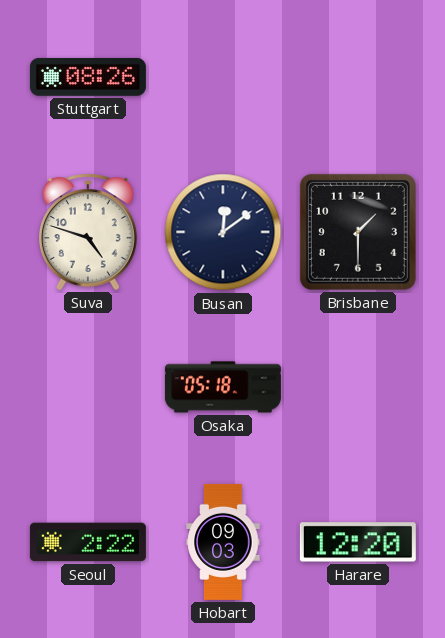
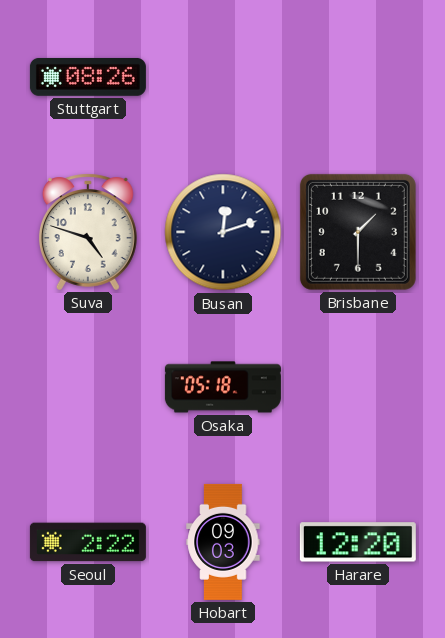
Busan: 12:09 -> 12:12 (223, 232)
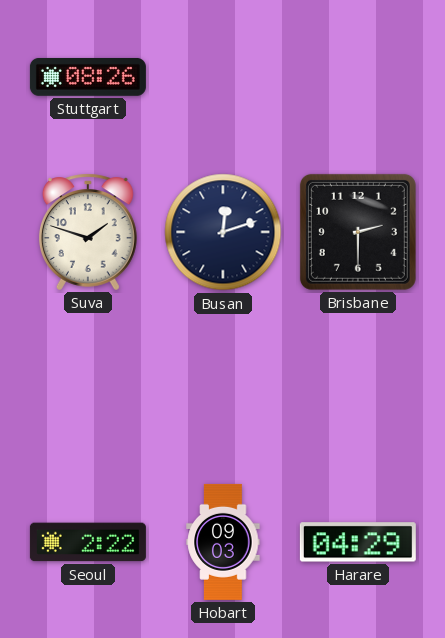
Suva: 4:48 -> 1:48 (88, 232)
Brisbane: 1:30 -> 2:30 (358, 232)
Osaka: 05:18 -> none (223, 387)
Harare: 12:20 -> 04:29 (358, 542)
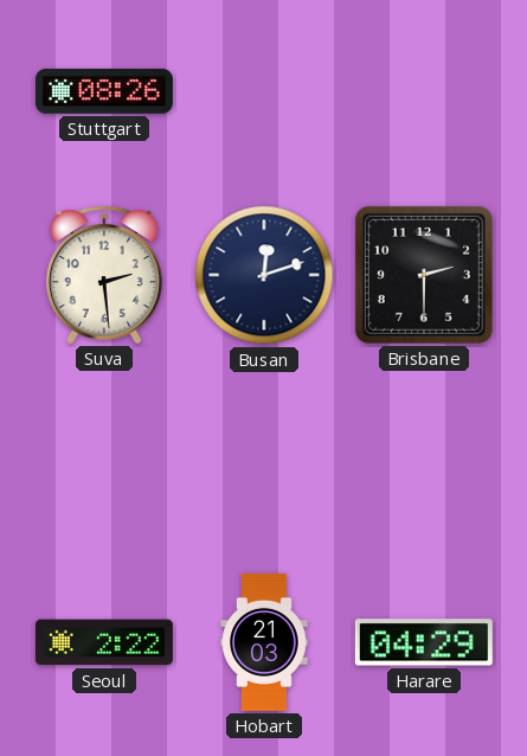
Suva: 1:48 -> 2:29 (104, 275)
Hobart: 09:03 -> 21:03 (264, 642)
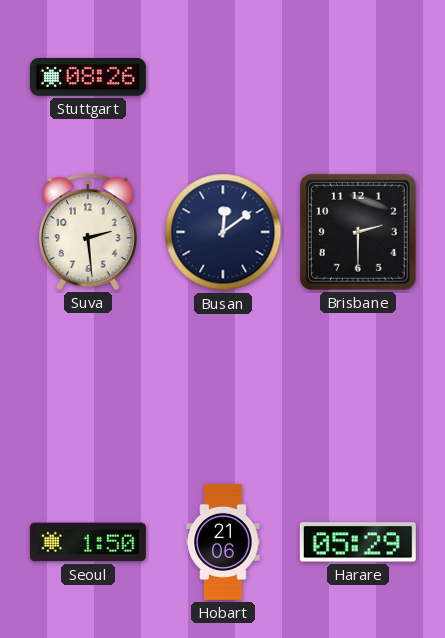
Busan: 12:12 -> 12:09 (223, 232)
Seoul: 2:22 -> 1:50 (88, 542)
Hobart: 21:03 -> 21:06 (223, 542)
Harare: 04:29 -> 05:29 (358, 542)
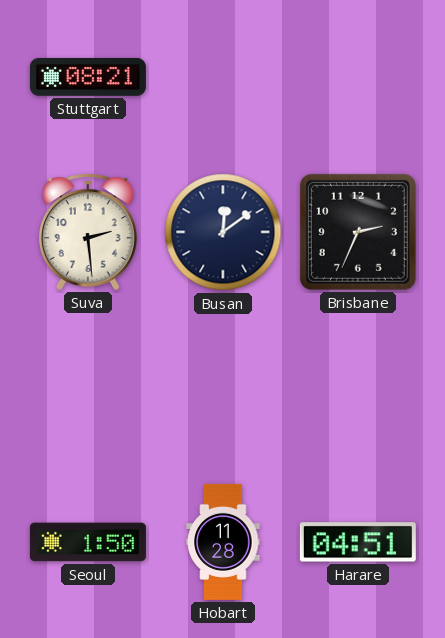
Stuttgart: 08:26 -> 08:21 (88, 77)
Brisbane: 2:30 -> 2:34 (358, 232)
Hobart: 21:06 -> 11:28 (223, 542)
Harare: 05:29 -> 04:51 (358, 542)
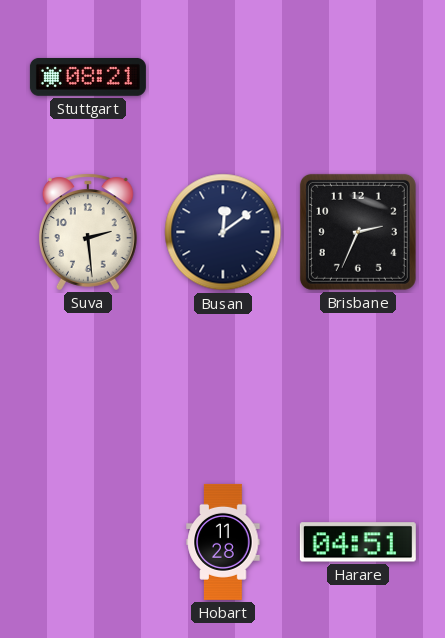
Seoul: 1:50 -> none (88, 542)
